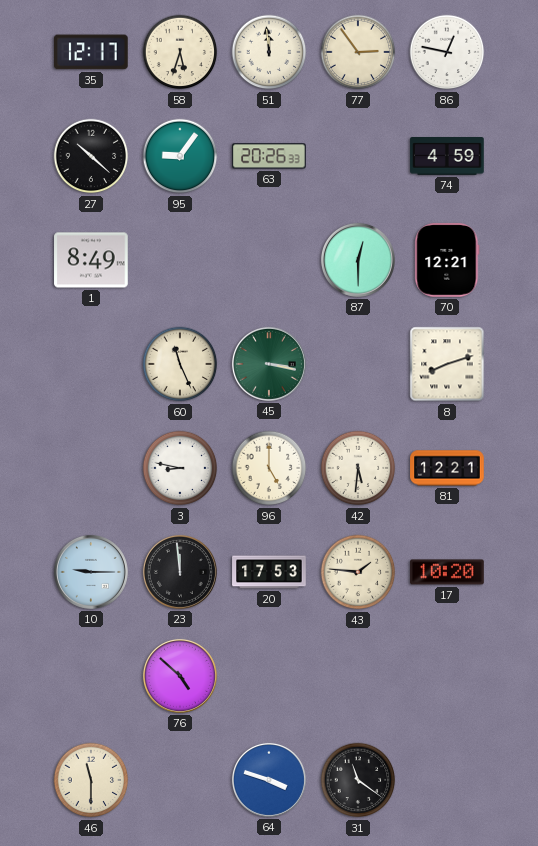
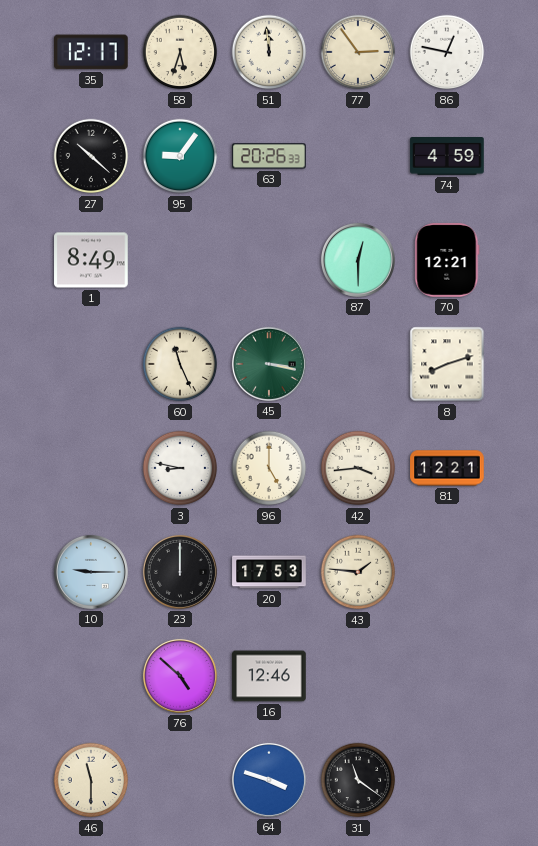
42: 5:31 -> 3:44 (358, 468)
23: 11:59 -> 12:00 (180, 572)
17: 10:20 -> none (447, 572)
16: none -> 12:46 (269, 676)
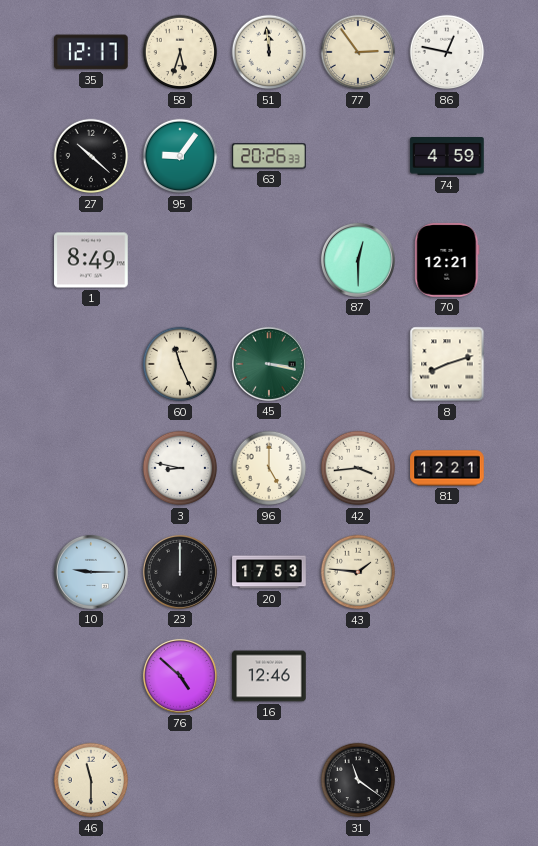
64: 3:48 -> none (269, 780)
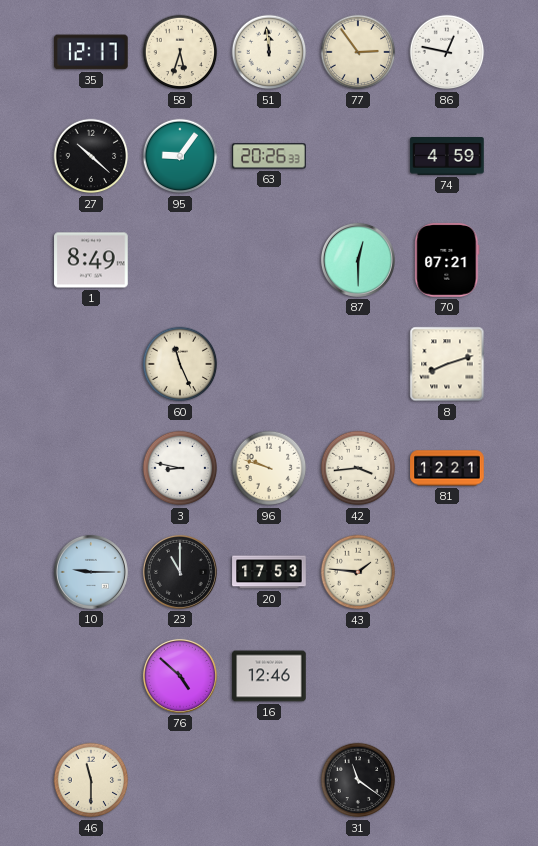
70: 12:21 -> 07:21 (447, 260)
45: 3:17 -> none (269, 364)
96: 5:00 -> 9:48 (269, 468)
23: 12:00 -> 11:00 (180, 572)
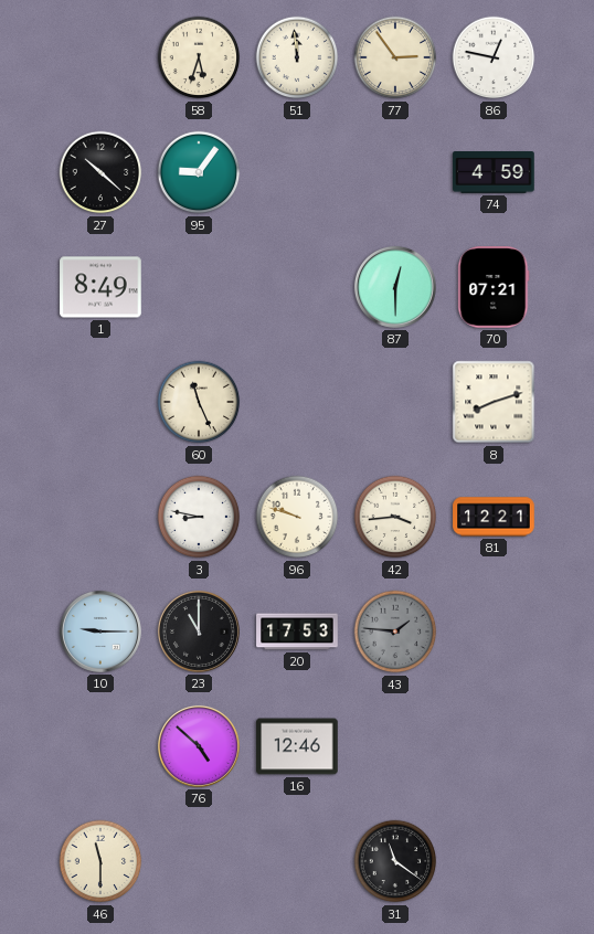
35: 12:17 -> none (92, 52)
63: 20:26 -> none (269, 156)
43 dial: cream -> grey (395, 631)
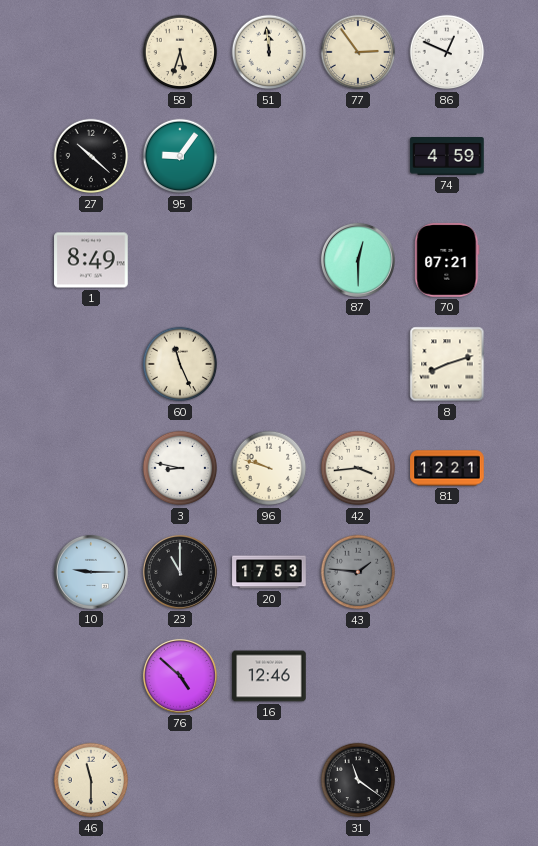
86: 12:47 -> 12:49 (447, 52)
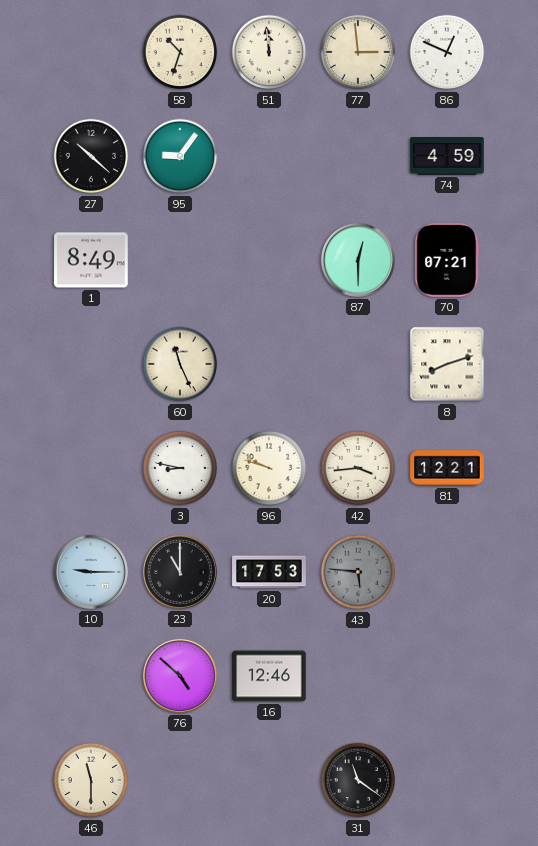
58: 5:33 -> 10:33 (180, 52)
77: 2:54 -> 2:59 (358, 52)
43: 1:46 -> 5:46 (358, 572)
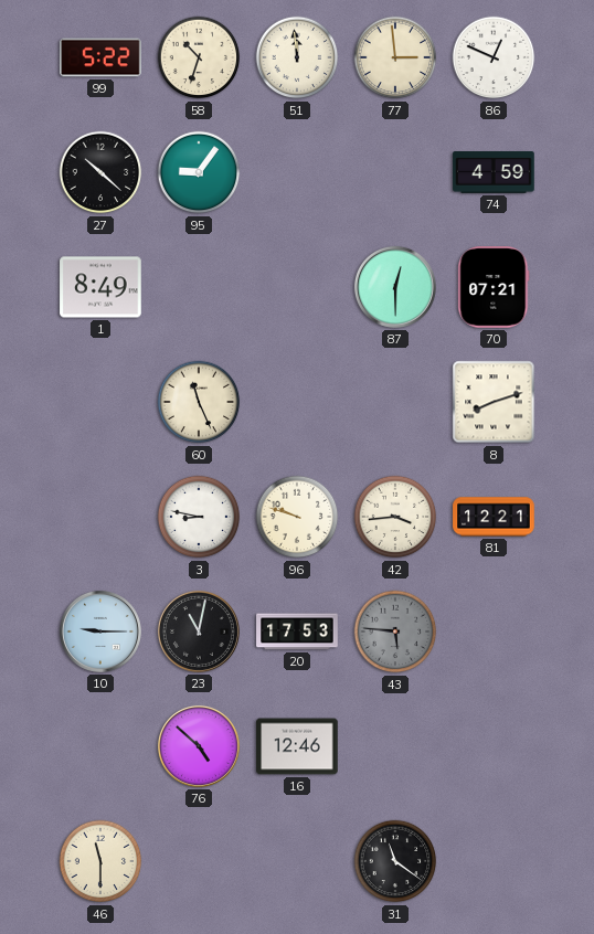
99: none -> 5:22 (100, 57)
23: 11:00 -> 11:02 (199, 631)
